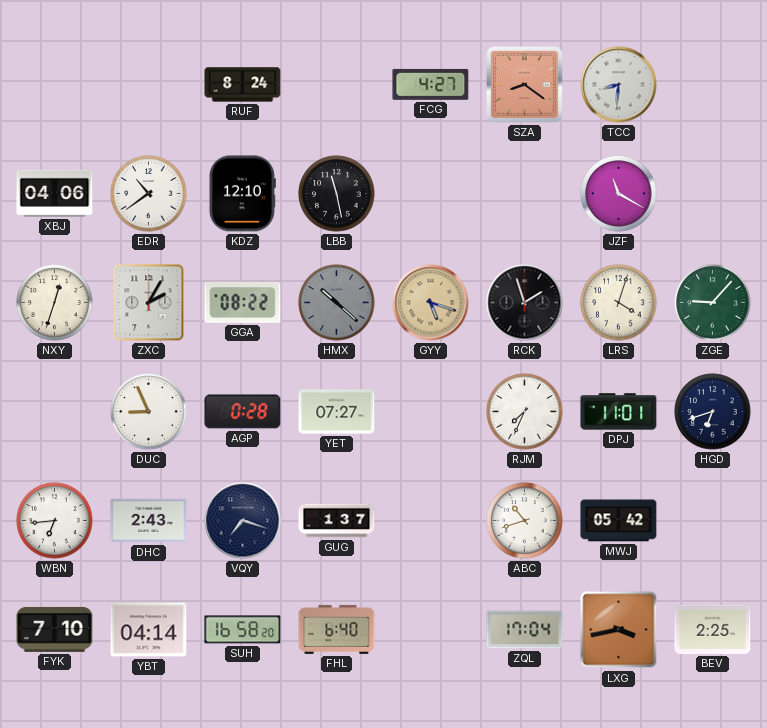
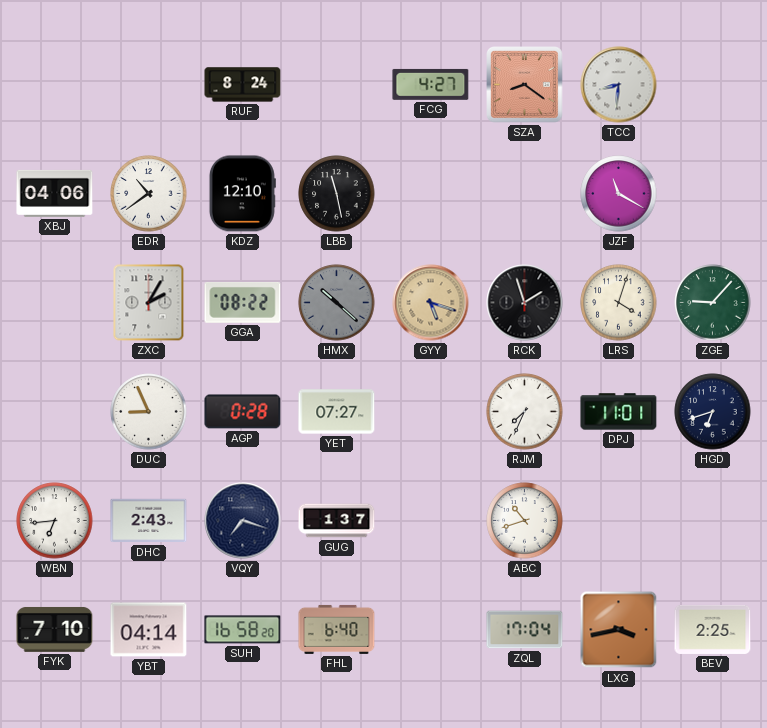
NXY: 12:33 -> none (55, 303)
MWJ: 05:42 -> none (619, 521)
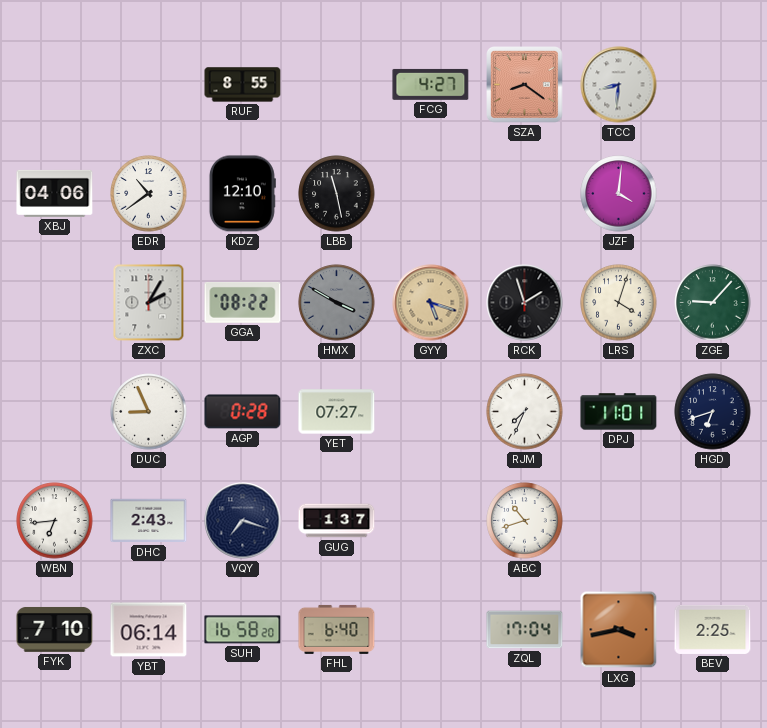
RUF: 8:24 -> 8:55 (243, 85)
JZF: 11:20 -> 4:01 (619, 194)
HMX: 10:22 -> 3:50 (337, 303)
YBT: 04:14 -> 06:14 (149, 630)
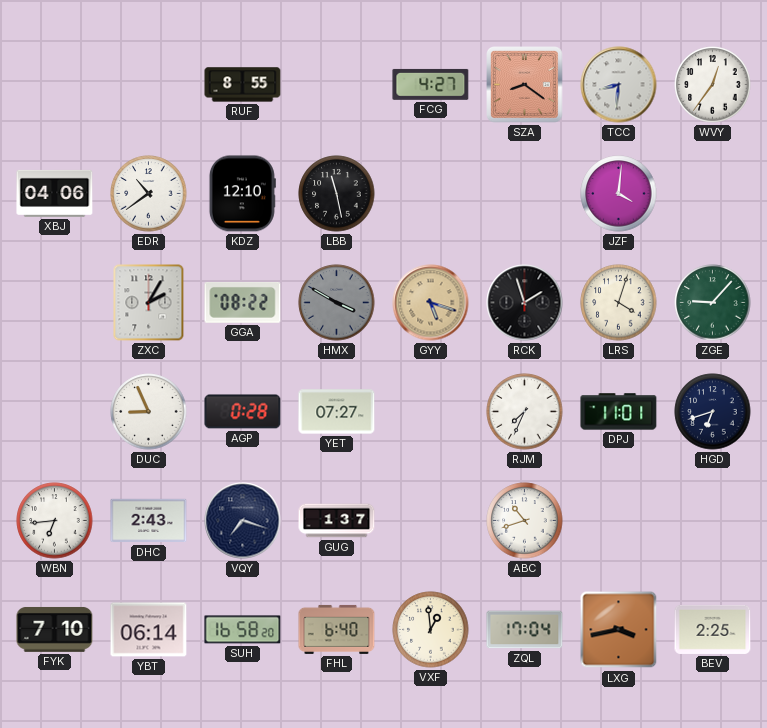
WVY: none -> 12:36 (713, 85)
VXF: none -> 12:59 (431, 630)
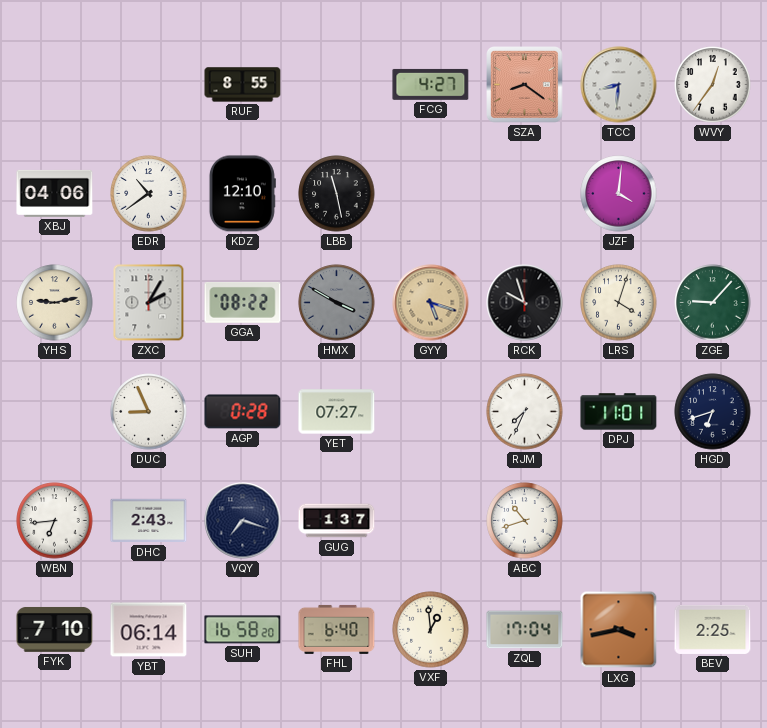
YHS: none -> 9:13 (55, 303)
RCK: 1:57 -> 9:57 (525, 303)
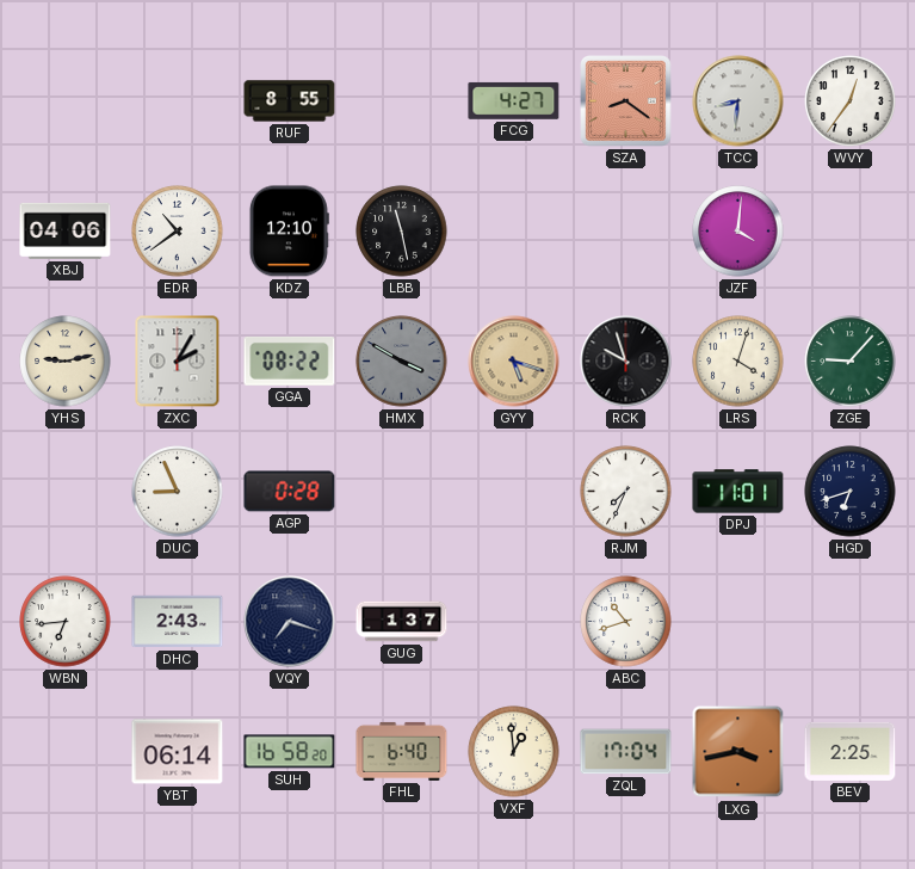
YET: 07:27 -> none (337, 412)
FYK: 7:10 -> none (55, 629)
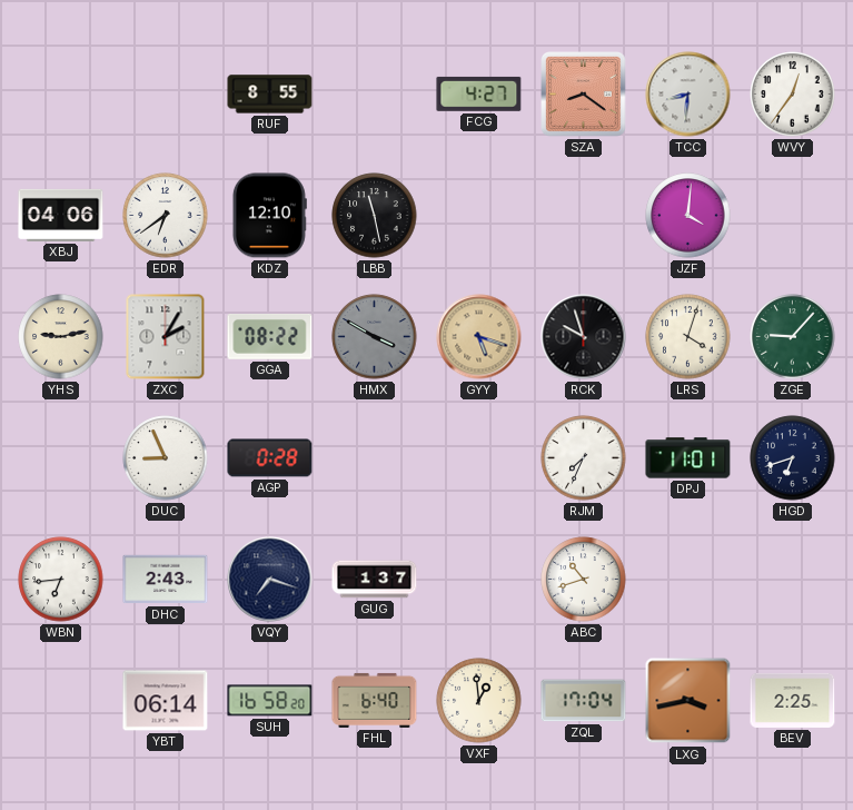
EDR: 10:39 -> 6:39 (166, 216)
